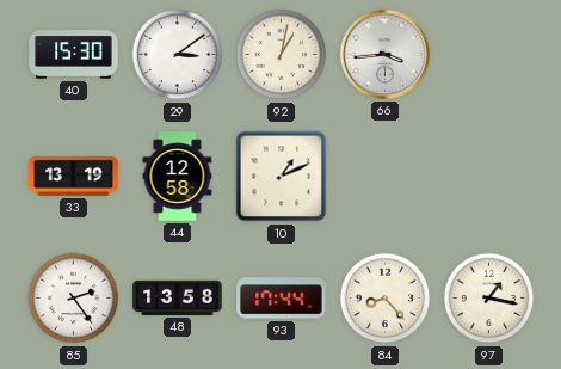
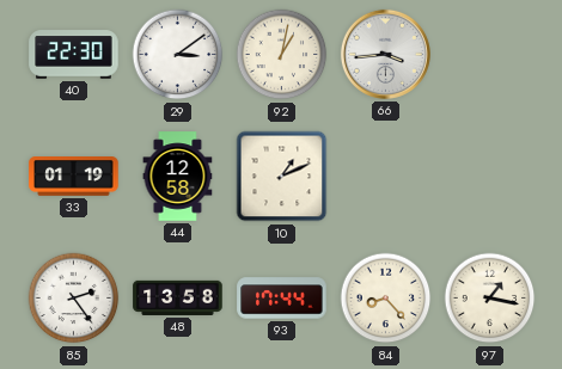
40: 15:30 -> 22:30 (74, 55)
33: 13:19 -> 01:19 (74, 177)
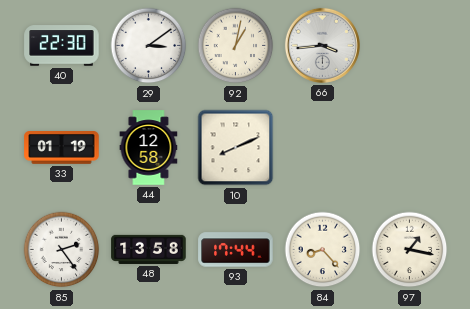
10: 1:11 -> 8:11 (236, 148)
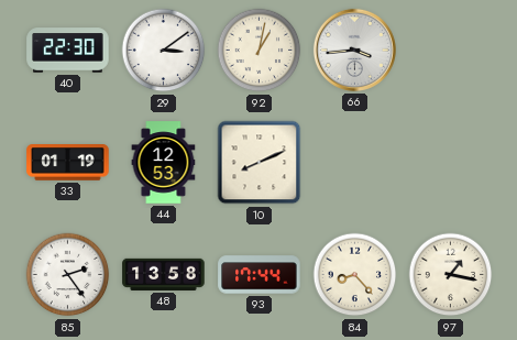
44: 12:58 -> 12:53 (164, 163)
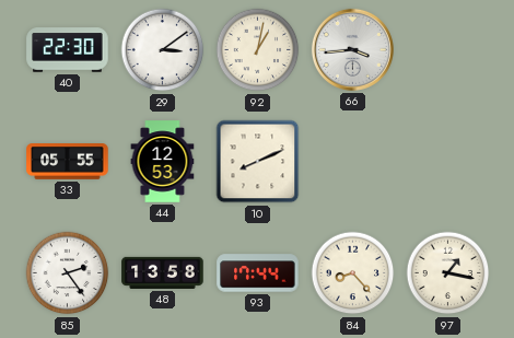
33: 01:19 -> 05:55 (68, 162)
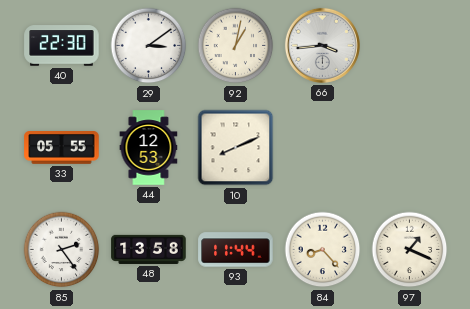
93: 17:44 -> 11:44 (236, 250)
97: 1:17 -> 1:19 (410, 250)
